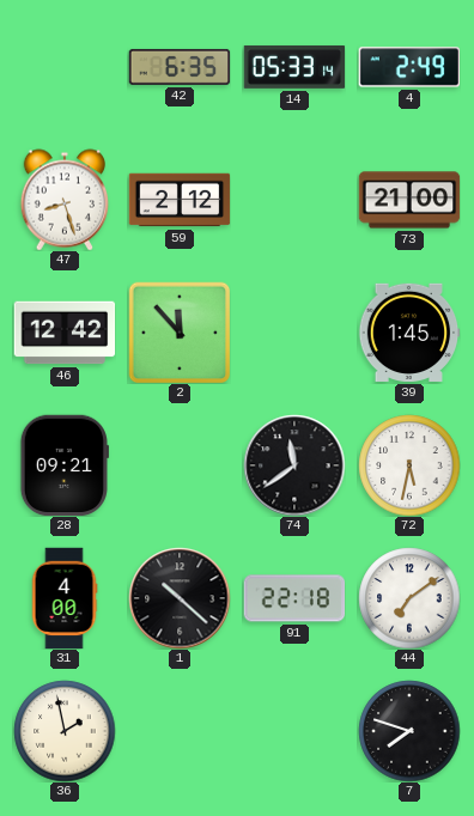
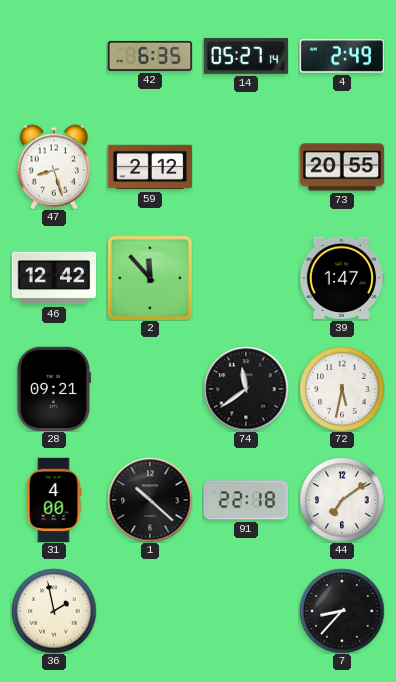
14: 05:33 -> 05:27 (246, 56)
73: 21:00 -> 20:55 (342, 167)
39: 1:45 -> 1:47 (342, 278)
7: 7:48 -> 8:37 (342, 611)
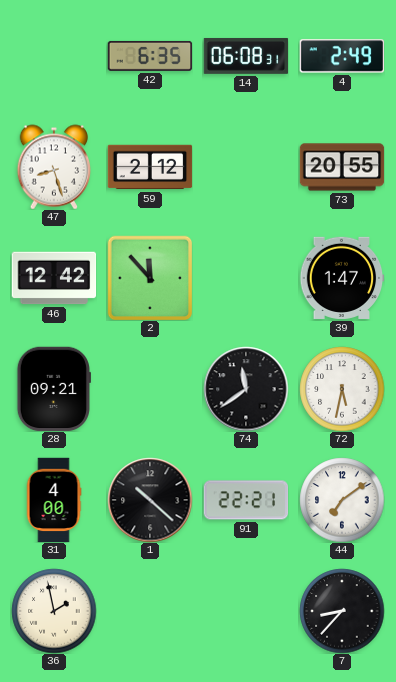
14: 05:27 -> 06:08 (246, 56)
91: 22:18 -> 22:21 (246, 500)
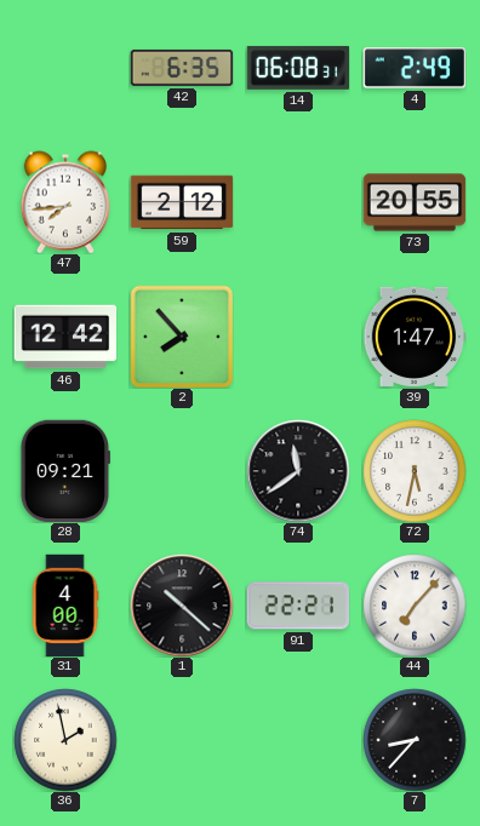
47: 8:27 -> 7:44 (65, 202)
2: 11:53 -> 7:53 (182, 337)
44: 7:09 -> 7:07 (415, 606)
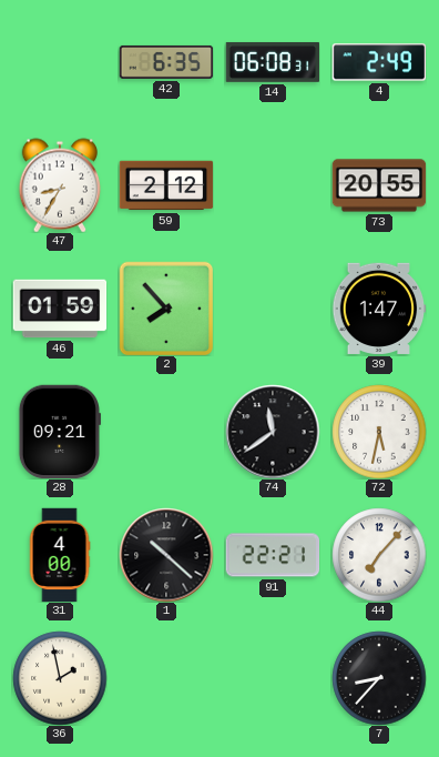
47: 7:44 -> 8:35 (60, 185)
46: 12:42 -> 01:59 (60, 309)
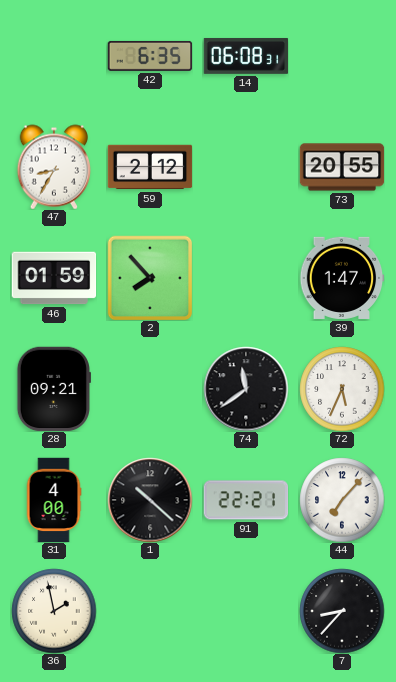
4: 2:49 -> none (379, 62)
72: 5:32 -> 5:34 (342, 389)
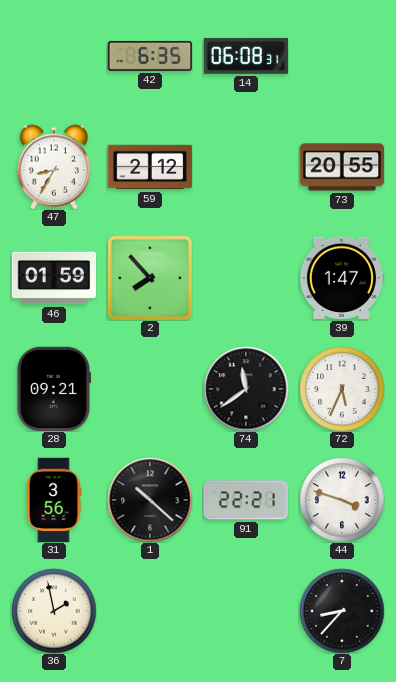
31: 4:00 -> 3:56 (54, 500)
44: 7:07 -> 3:48 (342, 500)
